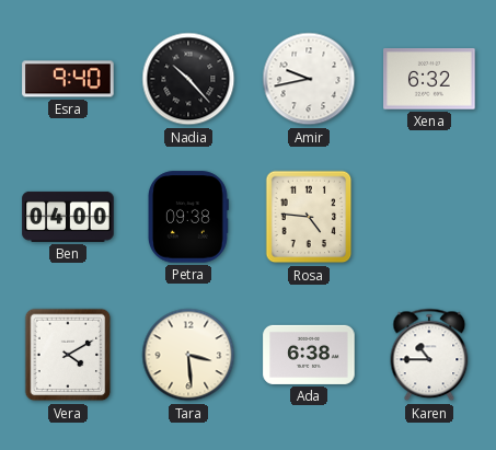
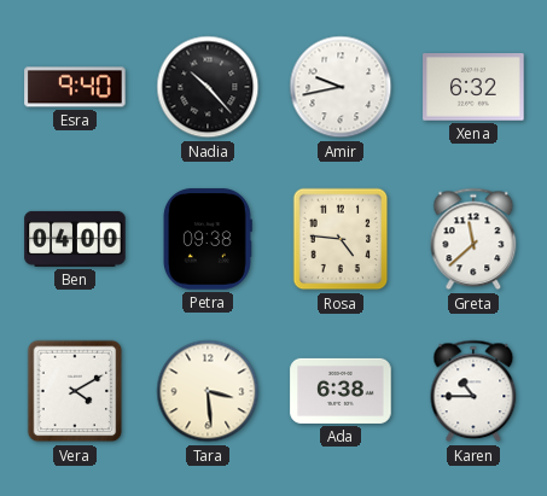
Greta: none -> 11:38 (473, 239)
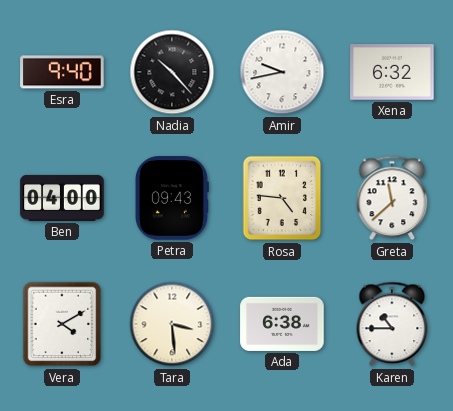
Petra: 09:38 -> 09:43 (171, 198)
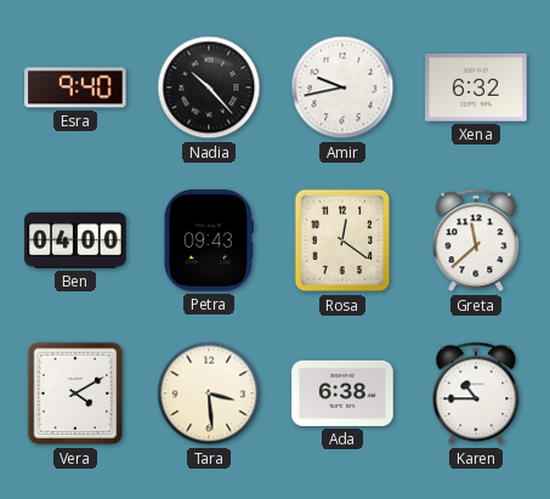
Rosa: 4:46 -> 12:21 (342, 240)
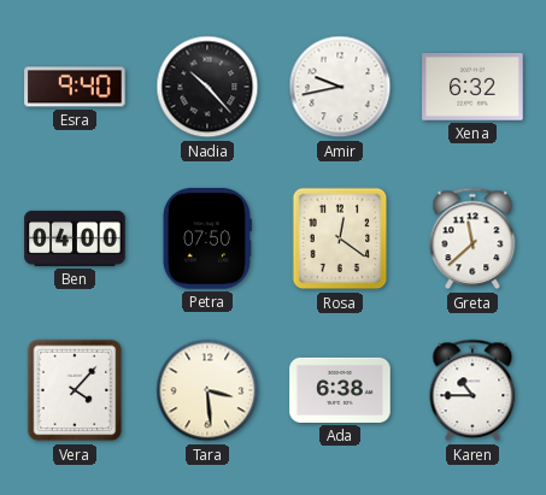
Petra: 09:43 -> 07:50 (206, 238)
Vera: 4:10 -> 4:07 (75, 390)
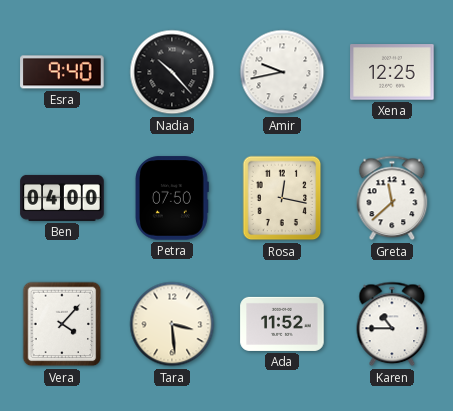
Xena: 6:32 -> 12:25 (392, 72)
Rosa: 12:21 -> 12:17 (282, 198)
Ada: 6:38 -> 11:52 (282, 324)
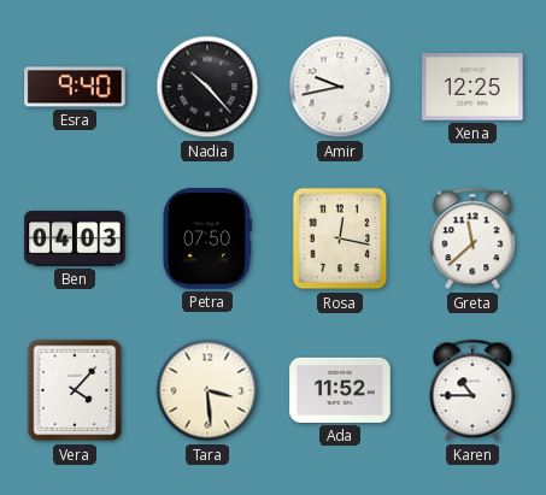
Ben: 04:00 -> 04:03 (75, 238)
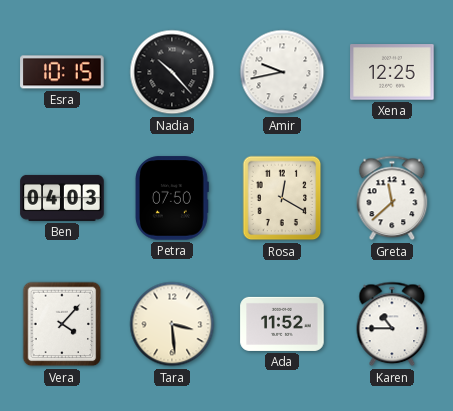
Esra: 9:40 -> 10:15 (62, 72)
Rosa: 12:17 -> 12:20 (282, 198)
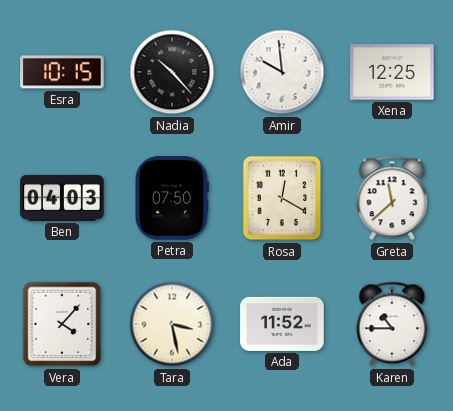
Amir: 9:43 -> 9:59 (282, 72)
Tara: 3:29 -> 3:28 (172, 324)
